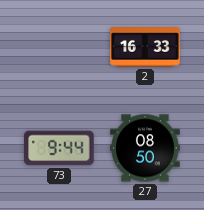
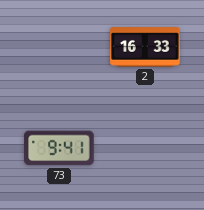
73: 9:44 -> 9:41 (59, 148)
27: 08:50 -> none (145, 148)
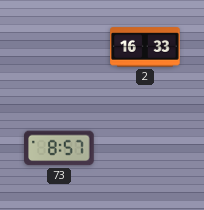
73: 9:41 -> 8:57 (59, 148)
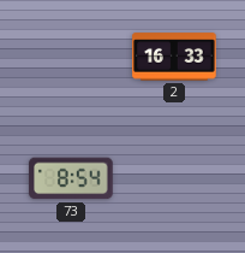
73: 8:57 -> 8:54 (71, 178)
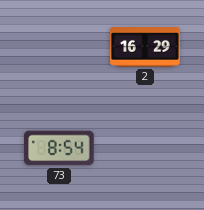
2: 16:33 -> 16:29 (145, 47)
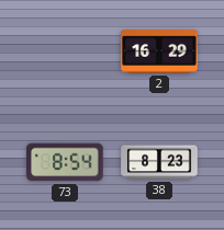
38: none -> 8:23 (159, 162)
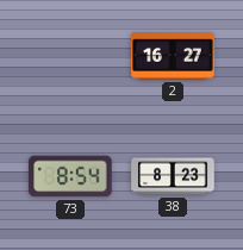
2: 16:29 -> 16:27 (173, 56)
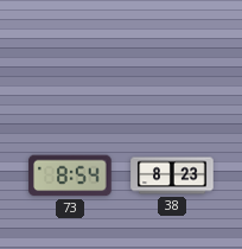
2: 16:27 -> none (173, 56)
